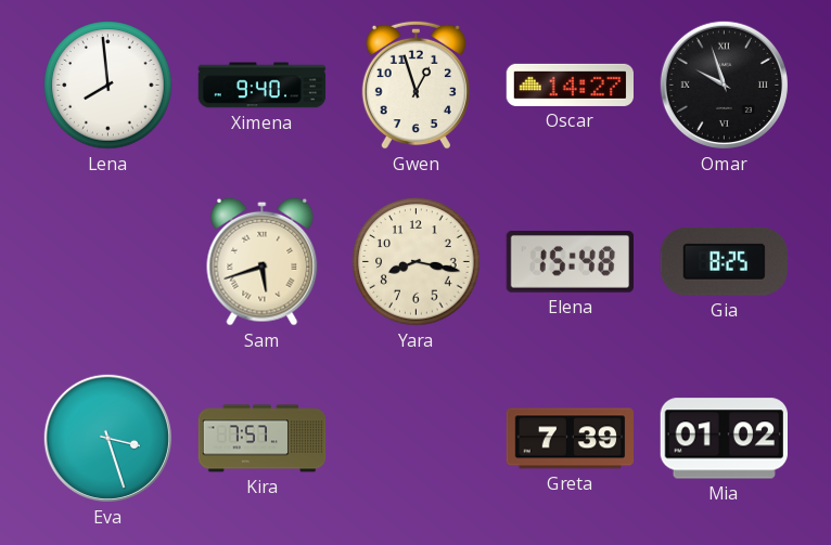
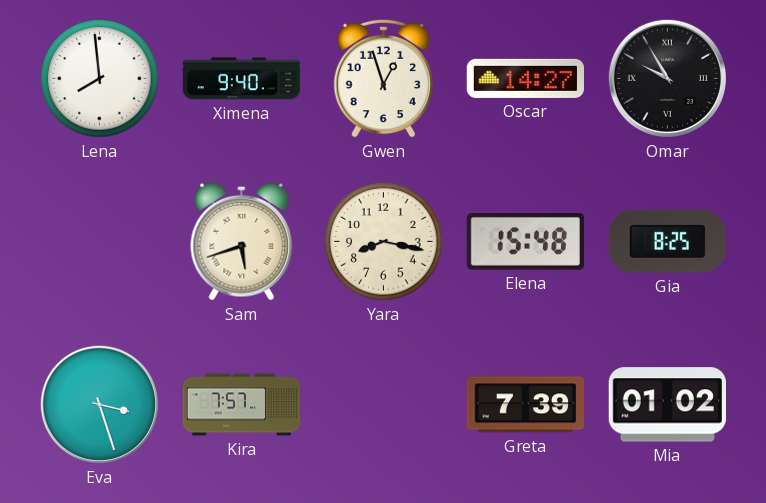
Omar: 9:57 -> 9:55 (667, 78)
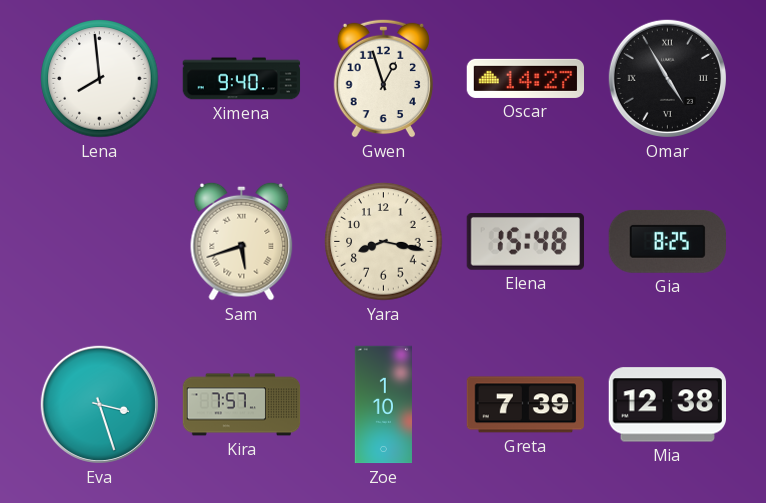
Omar: 9:55 -> 4:55 (667, 78)
Zoe: none -> 1:10 (383, 405)
Mia: 01:02 -> 12:38 (667, 405)
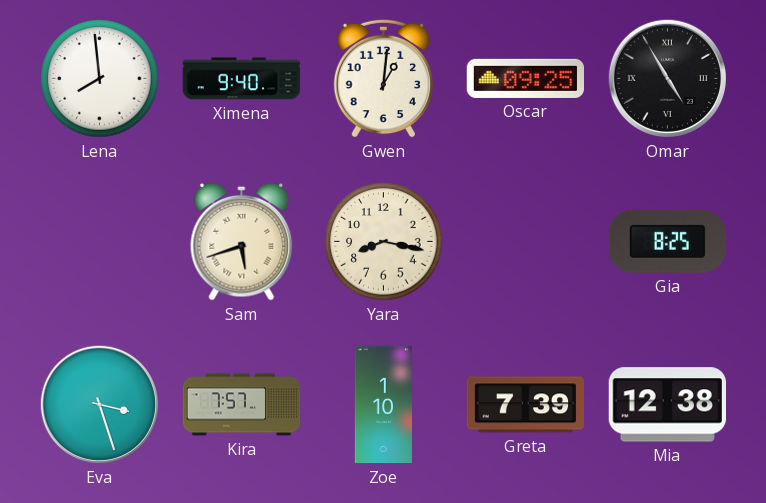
Gwen: 12:57 -> 1:01 (383, 78)
Oscar: 14:27 -> 09:25 (525, 78)
Elena: 15:48 -> none (525, 242)
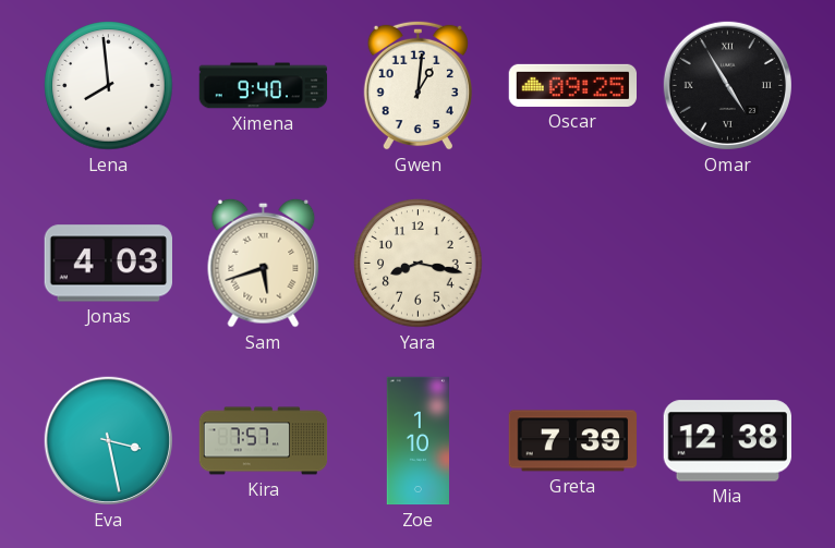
Jonas: none -> 4:03 (108, 264)
Gia: 8:25 -> none (667, 241)
Eva: 3:27 -> 3:28 (108, 440)
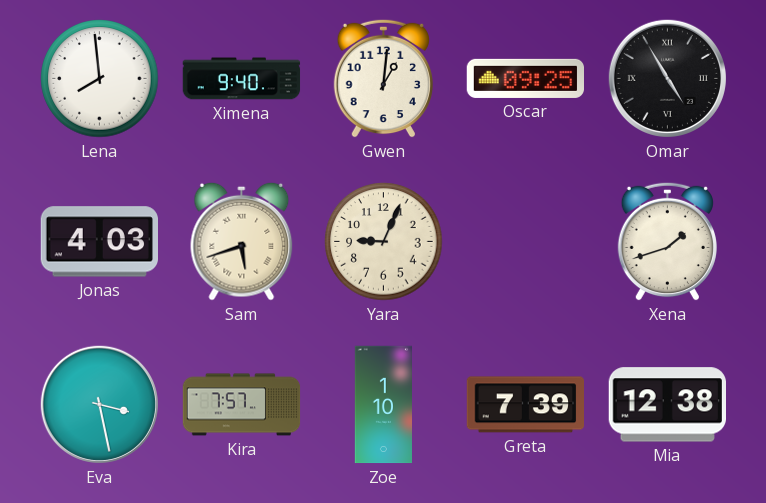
Yara: 8:17 -> 9:04 (384, 242)
Xena: none -> 1:42 (667, 241)
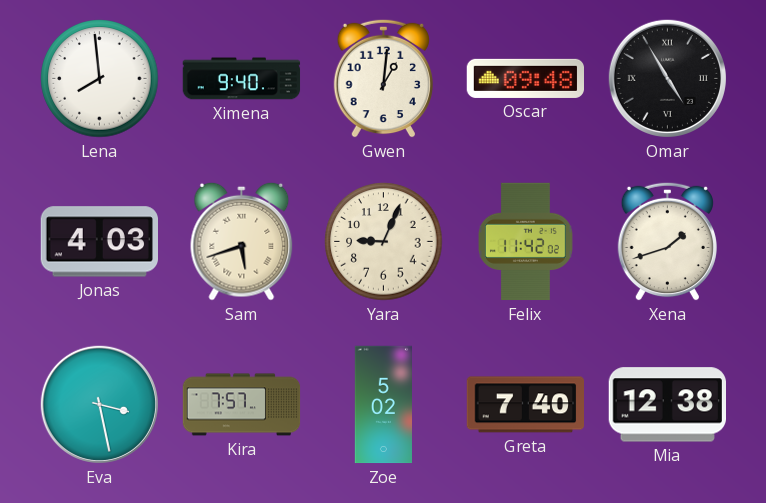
Oscar: 09:25 -> 09:48 (525, 78)
Felix: none -> 11:42 (526, 242)
Zoe: 1:10 -> 5:02 (383, 405)
Greta: 7:39 -> 7:40 (525, 405)
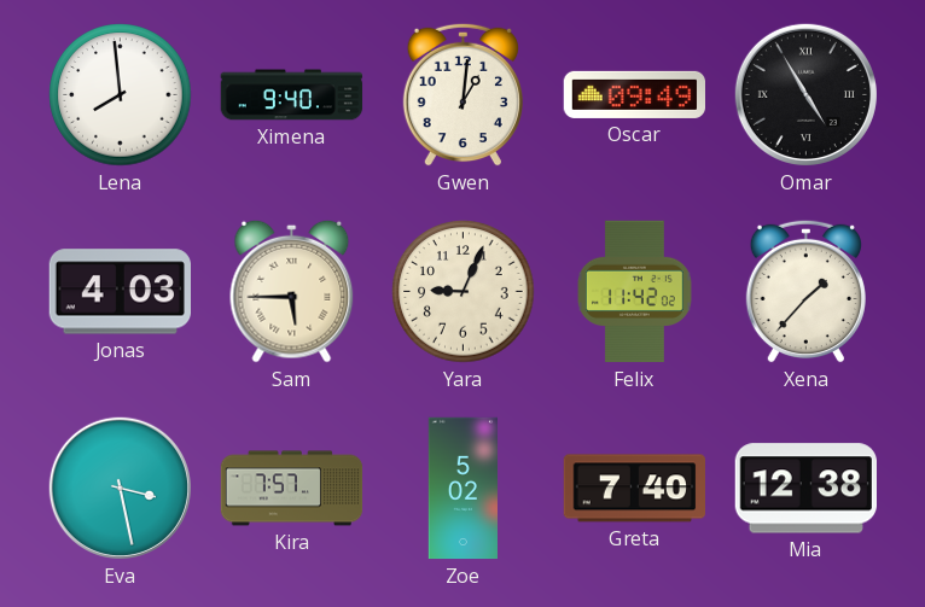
Oscar: 09:48 -> 09:49 (634, 94)
Sam: 5:42 -> 5:45 (292, 291)
Xena: 1:42 -> 1:37 (805, 291)
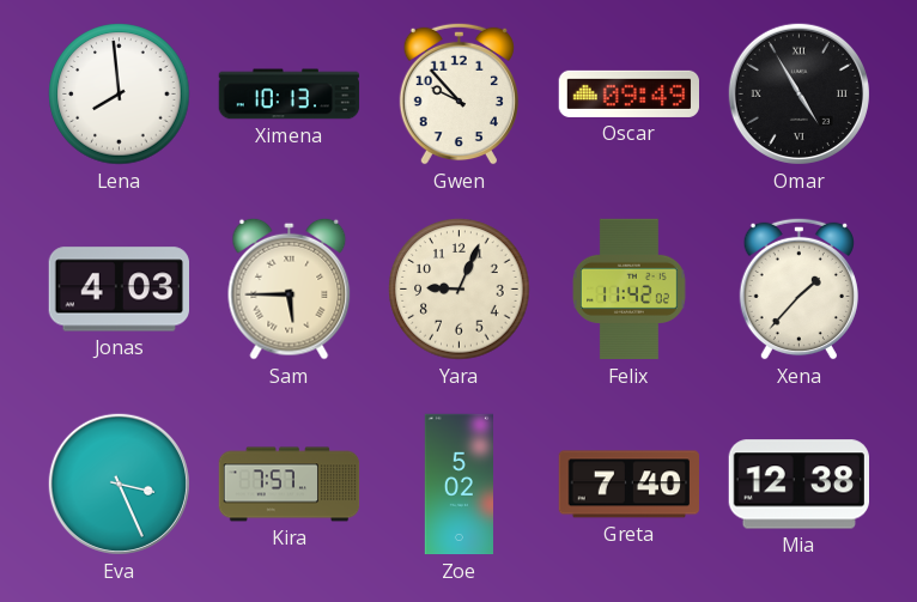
Ximena: 9:40 -> 10:13 (290, 95)
Gwen: 1:01 -> 9:53 (458, 93)
Eva: 3:28 -> 3:26 (119, 484)
